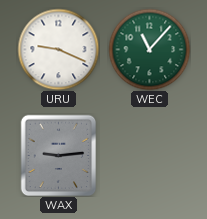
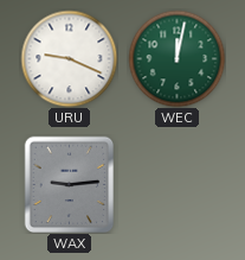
WEC: 11:07 -> 12:02 (176, 58)
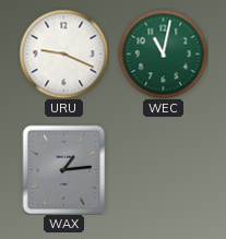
WEC: 12:02 -> 11:02 (163, 53)
WAX: 9:14 -> 1:14 (64, 169)
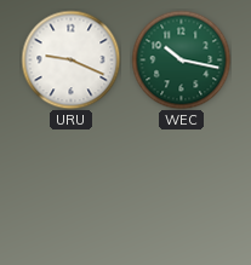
WEC: 11:02 -> 10:17 (181, 59)
WAX: 1:14 -> none (64, 169)
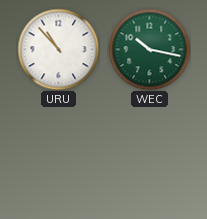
URU: 9:19 -> 10:53 (58, 49)
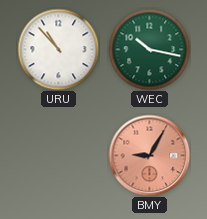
BMY: none -> 9:05 (149, 155)
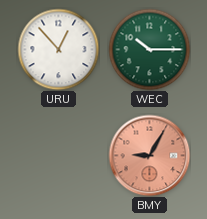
URU: 10:53 -> 12:53 (58, 49)
WEC: 10:17 -> 10:15 (149, 49)
